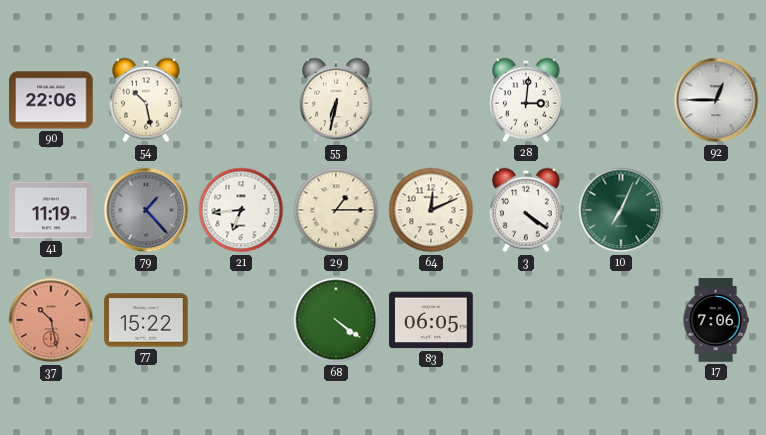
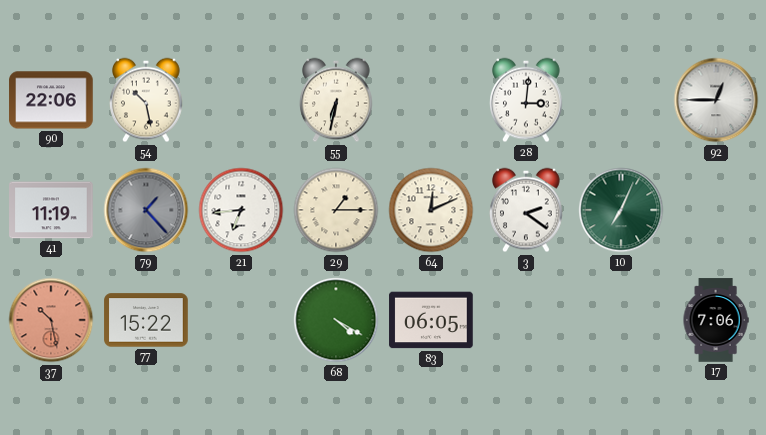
3: 4:21 -> 2:21 (526, 210)
68: 4:21 -> 4:20 (336, 320)
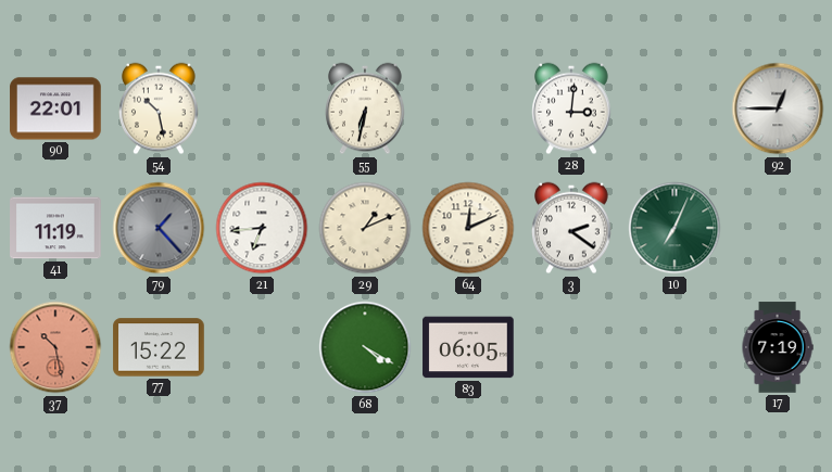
90: 22:06 -> 22:01 (55, 109)
29: 1:15 -> 1:11 (365, 228)
17: 7:06 -> 7:19 (778, 347)
